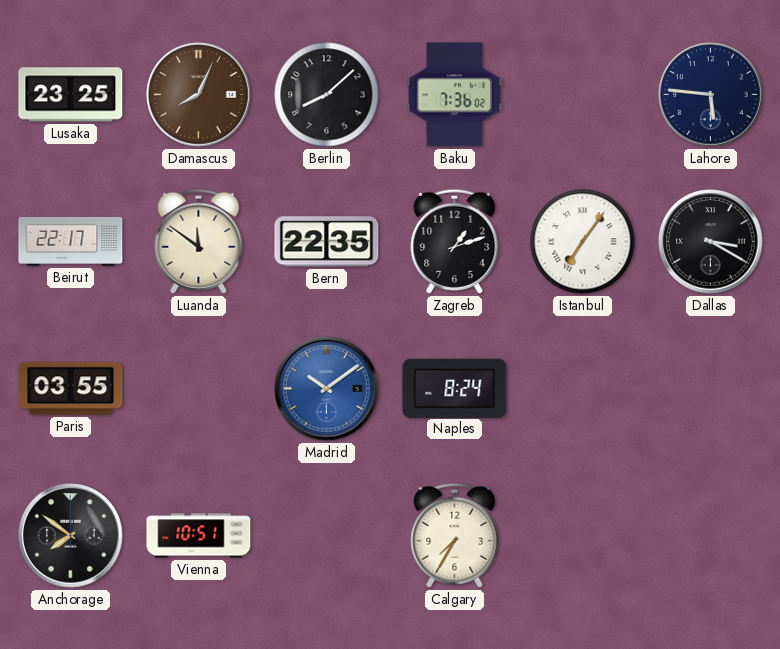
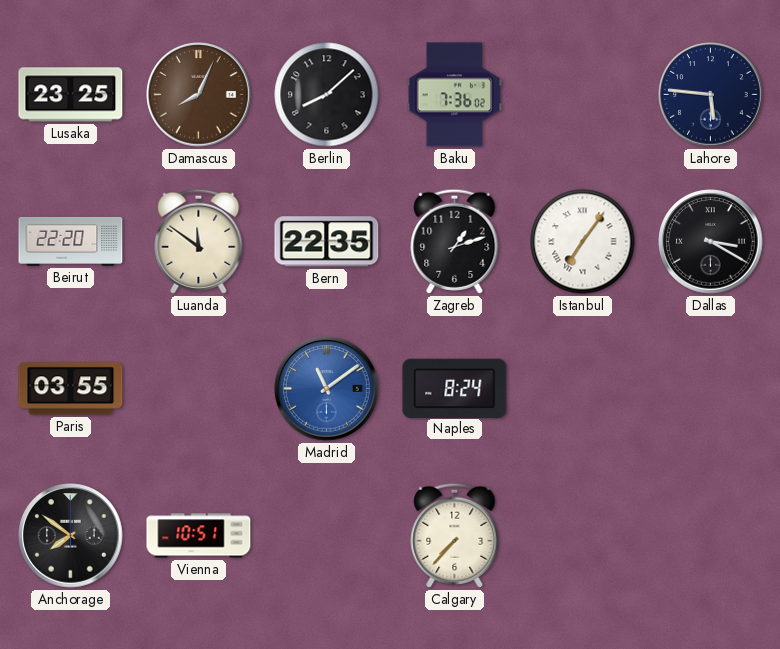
Beirut: 22:17 -> 22:20 (71, 241)
Madrid: 10:09 -> 11:09 (327, 389)
Calgary: 7:35 -> 7:37 (455, 535)
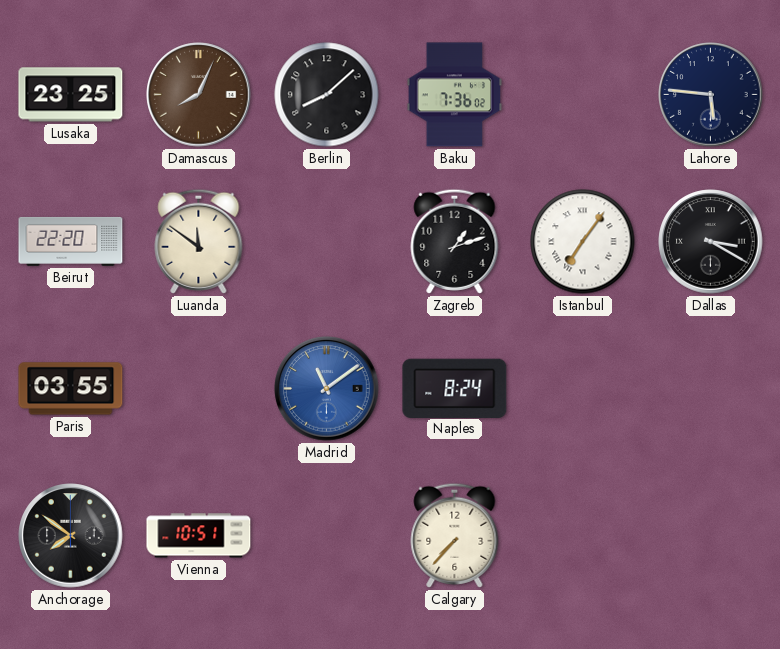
Bern: 22:35 -> none (327, 242)
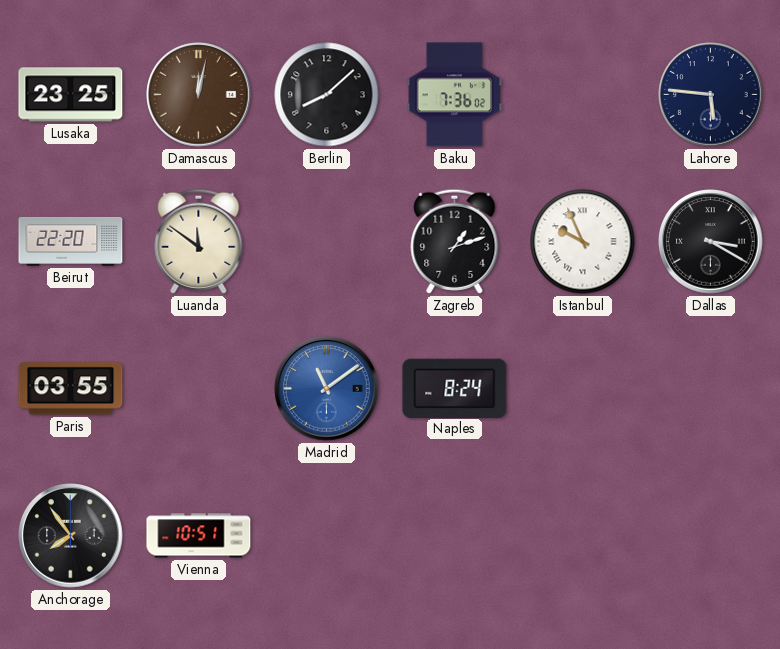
Damascus: 8:04 -> 12:02 (199, 95)
Istanbul: 7:06 -> 9:56 (583, 242)
Anchorage: 7:51 -> 7:54 (71, 536)
Calgary: 7:37 -> none (455, 535)
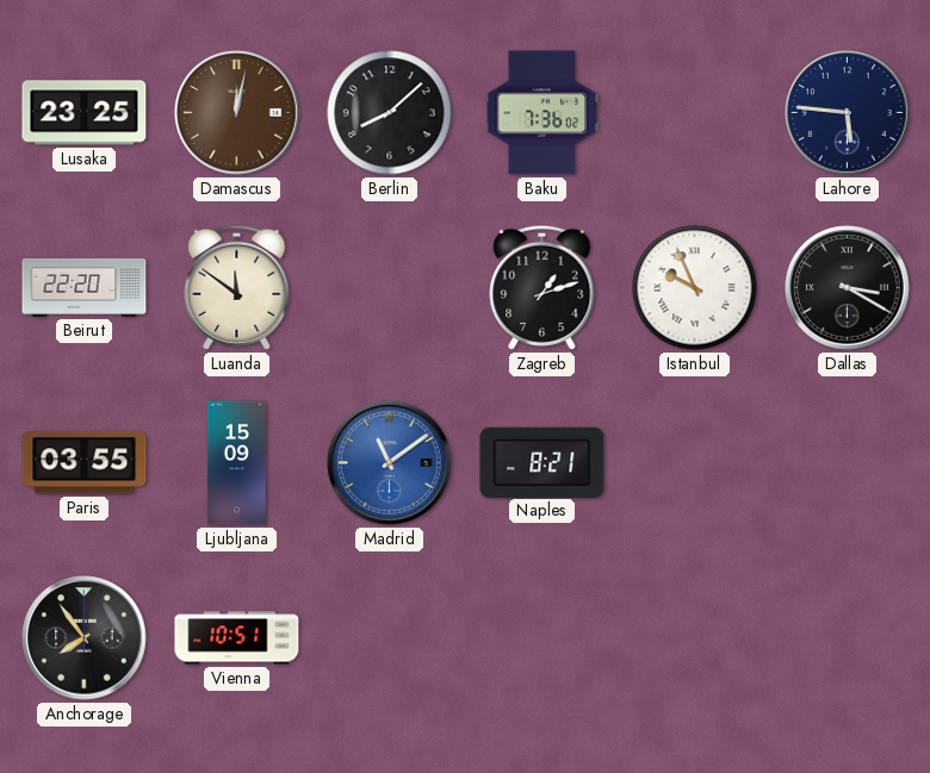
Ljubljana: none -> 15:09 (236, 463)
Naples: 8:24 -> 8:21 (542, 462)
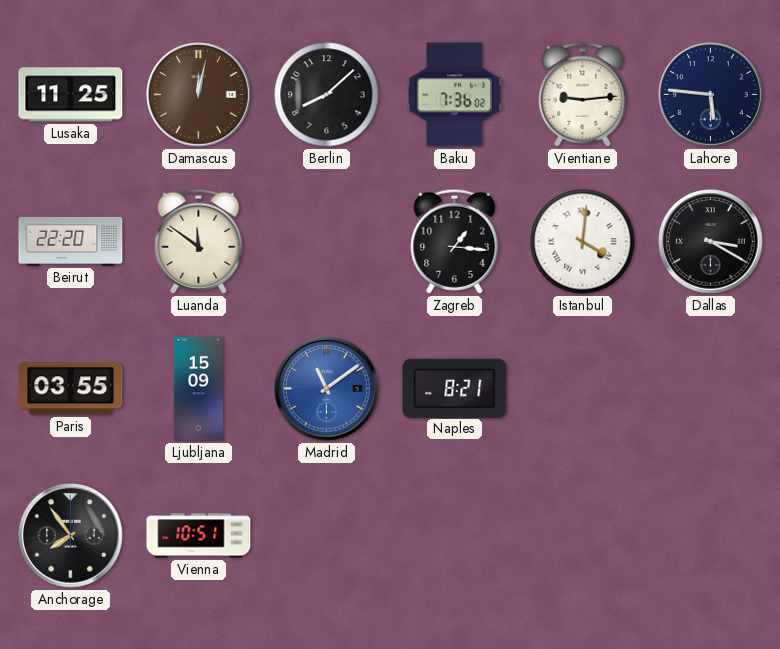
Lusaka: 23:25 -> 11:25 (71, 95)
Vientiane: none -> 9:14 (583, 94)
Zagreb: 1:12 -> 1:16 (455, 241)
Istanbul: 9:56 -> 4:01 (583, 242)
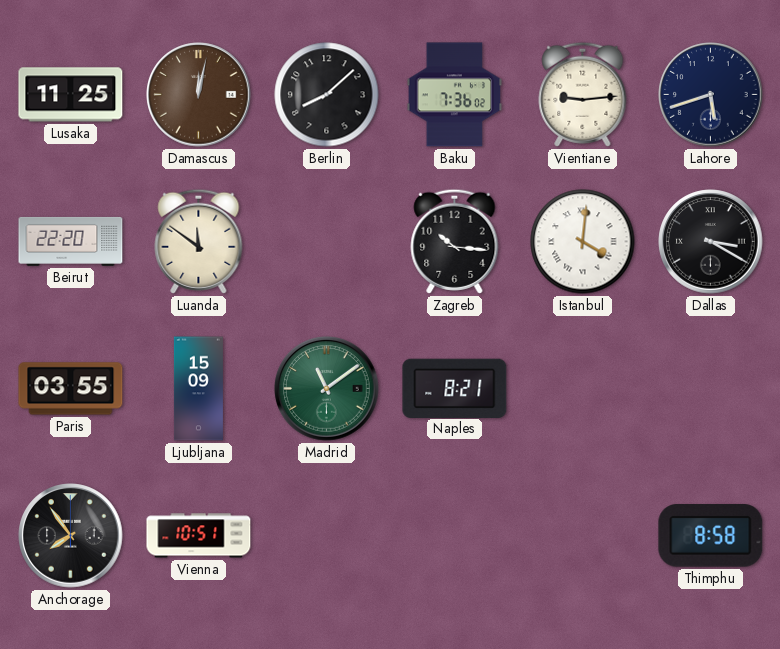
Lahore: 5:46 -> 5:42 (711, 95)
Zagreb: 1:16 -> 10:16 (455, 241)
Madrid dial: blue -> green (327, 389)
Thimphu: none -> 8:58 (711, 536)
